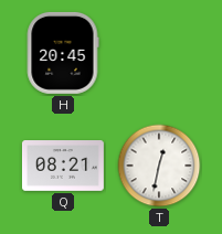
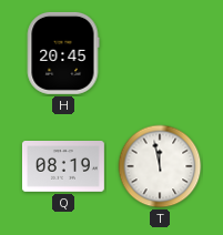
Q: 08:21 -> 08:19 (63, 167)
T: 12:32 -> 11:58 (160, 166)
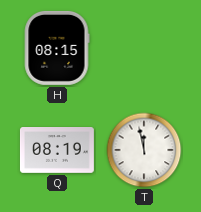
H: 20:45 -> 08:15 (57, 48)
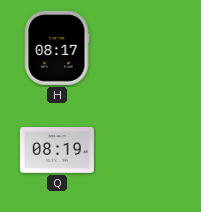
H: 08:15 -> 08:17 (57, 48)
T: 11:58 -> none (144, 150)
